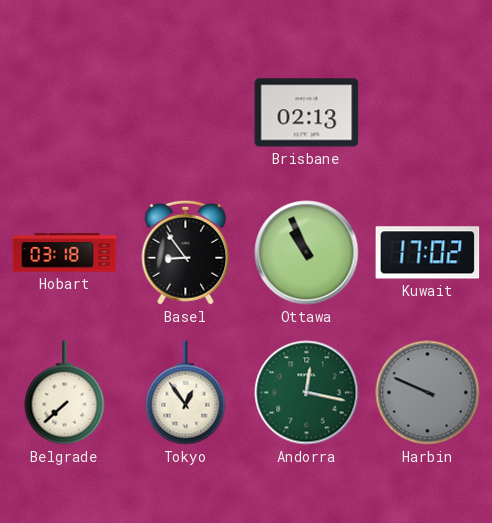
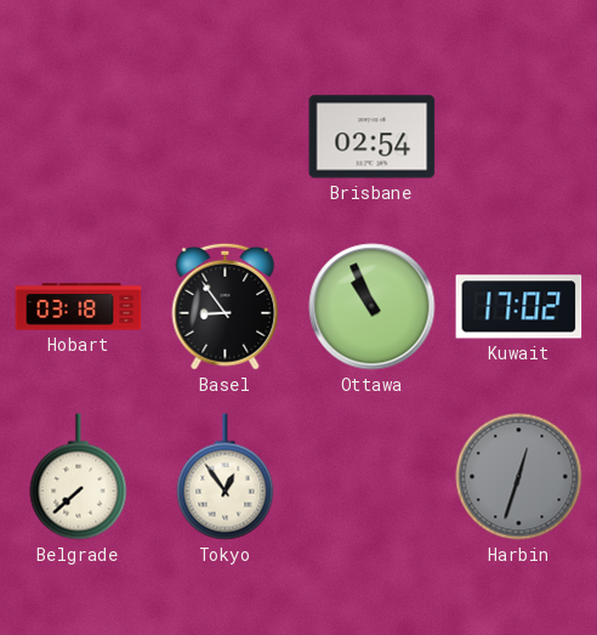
Brisbane: 02:13 -> 02:54 (373, 137)
Andorra: 12:17 -> none (307, 393)
Harbin: 9:49 -> 12:33 (519, 477)
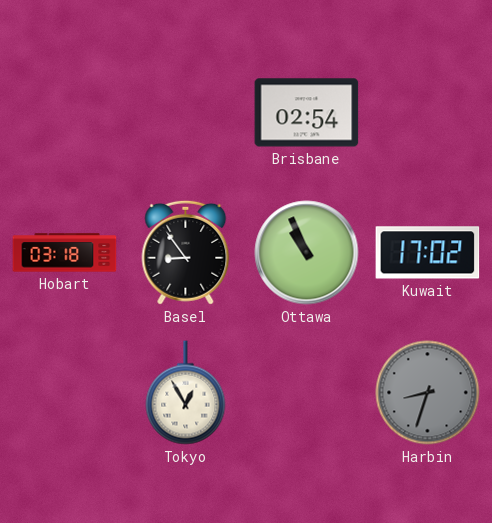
Belgrade: 7:38 -> none (79, 477)
Tokyo: 12:54 -> 12:55 (186, 393)
Harbin: 12:33 -> 8:33 (428, 393)
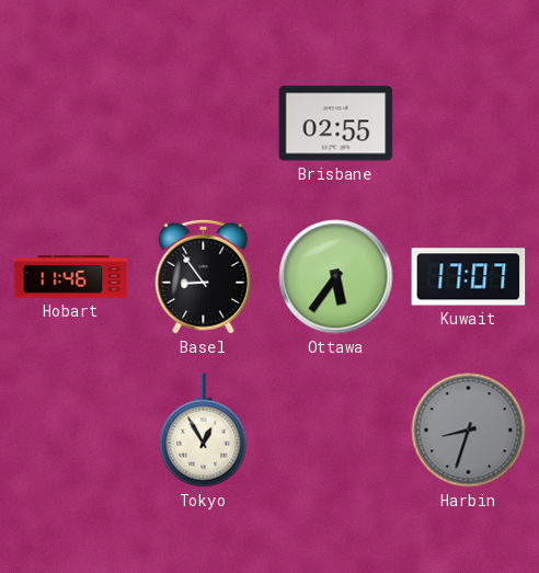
Brisbane: 02:54 -> 02:55 (336, 124)
Hobart: 03:18 -> 11:46 (71, 277)
Ottawa: 10:56 -> 5:36 (336, 277)
Kuwait: 17:02 -> 17:07 (469, 277)
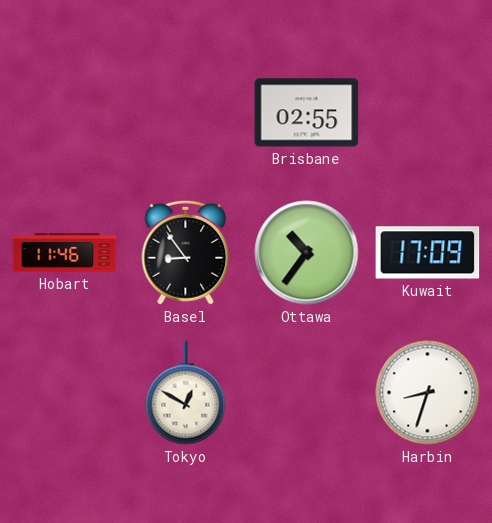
Ottawa: 5:36 -> 10:36 (307, 253)
Kuwait: 17:07 -> 17:09 (428, 253)
Tokyo: 12:55 -> 12:50 (186, 393)
Harbin dial: grey -> white (428, 393)
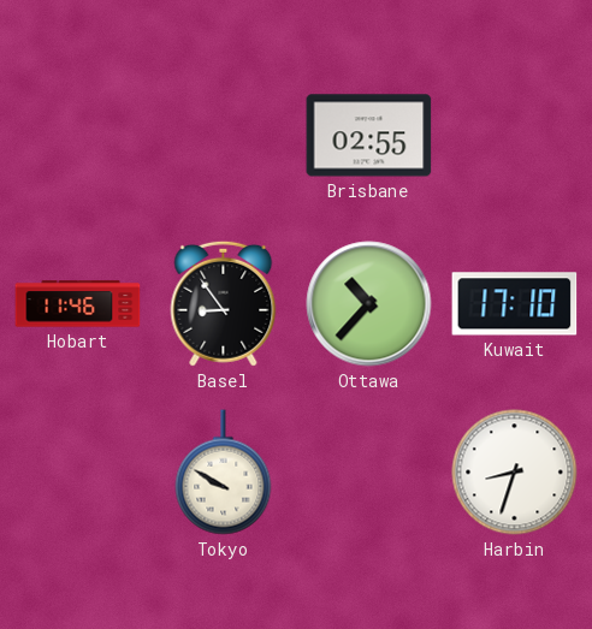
Ottawa: 10:36 -> 10:37 (369, 304)
Kuwait: 17:09 -> 17:10 (515, 304)
Tokyo: 12:50 -> 9:50 (224, 473)
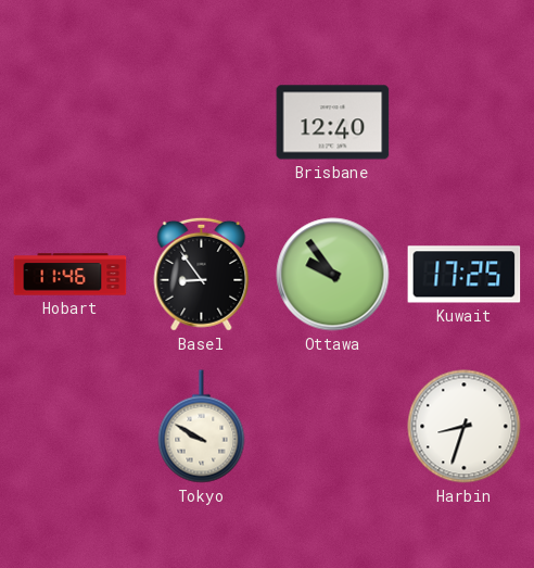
Brisbane: 02:55 -> 12:40 (333, 123)
Ottawa: 10:37 -> 9:54 (333, 275)
Kuwait: 17:10 -> 17:25 (465, 275)
